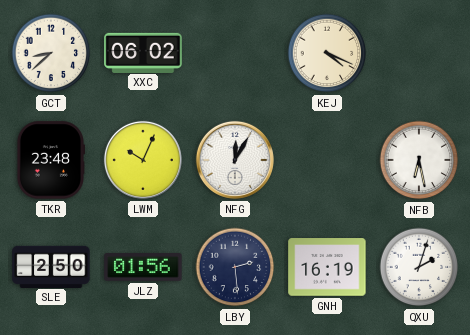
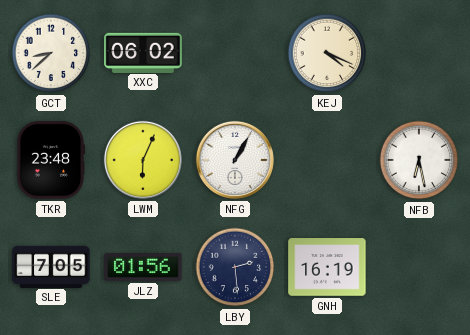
LWM: 10:04 -> 6:04 (143, 160)
NFG: 12:05 -> 1:05 (235, 160)
SLE: 2:50 -> 7:05 (51, 266)
QXU: 2:03 -> none (419, 267)
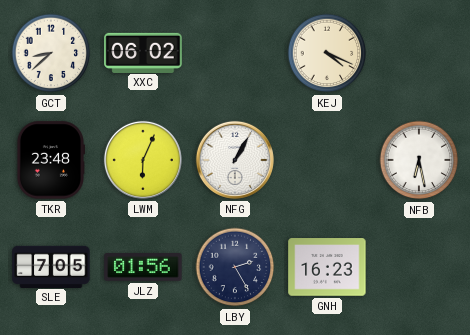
LBY: 2:29 -> 2:25 (235, 267)
GNH: 16:19 -> 16:23 (327, 267)
